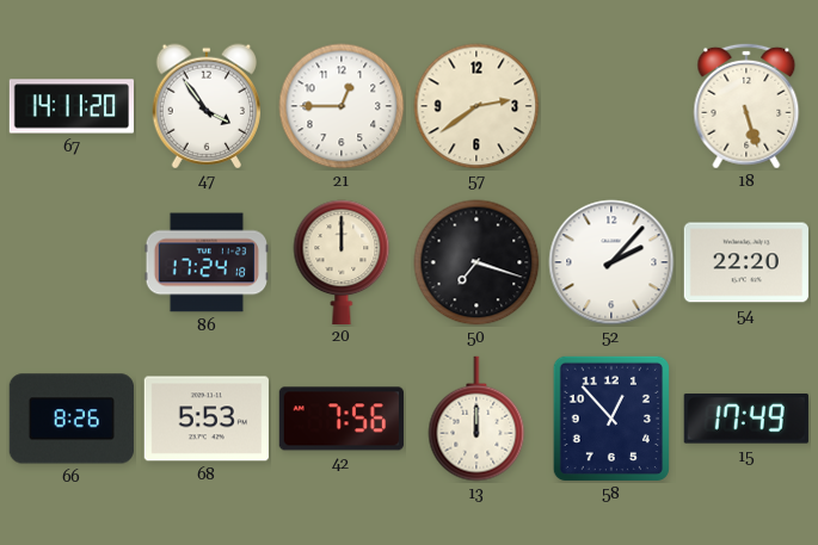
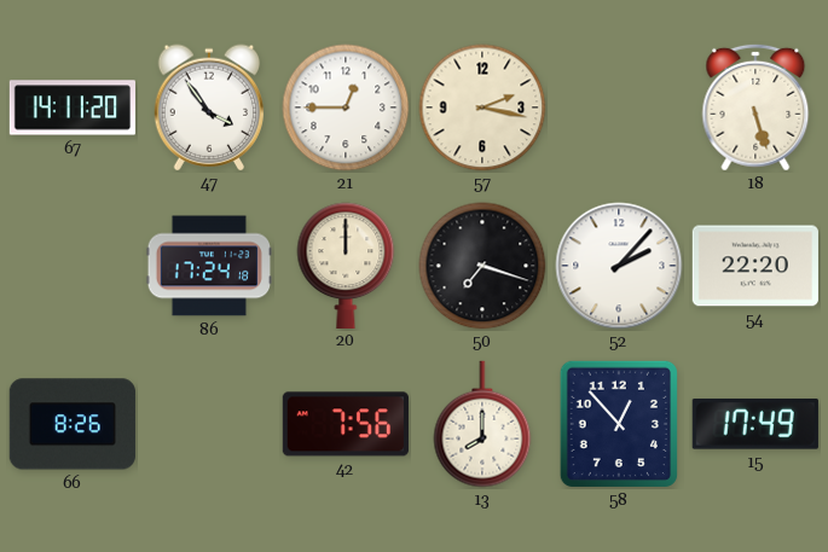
57: 2:39 -> 2:17 (482, 108)
68: 5:53 -> none (207, 419)
13: 12:00 -> 8:00 (482, 424)
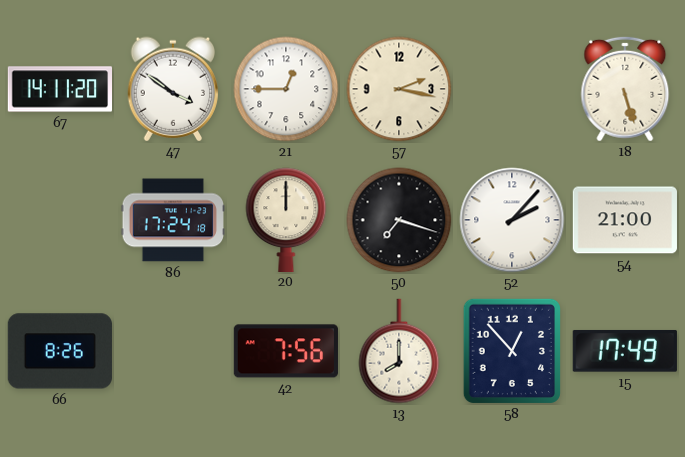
47: 3:54 -> 3:51 (173, 89)
54: 22:20 -> 21:00 (625, 220)
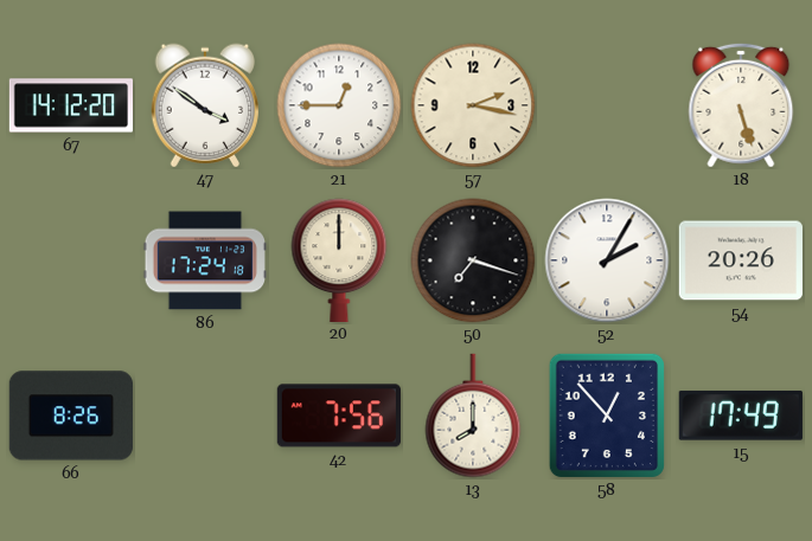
67: 14:11 -> 14:12 (70, 105)
52: 2:07 -> 2:05 (607, 260)
54: 21:00 -> 20:26 (741, 260)
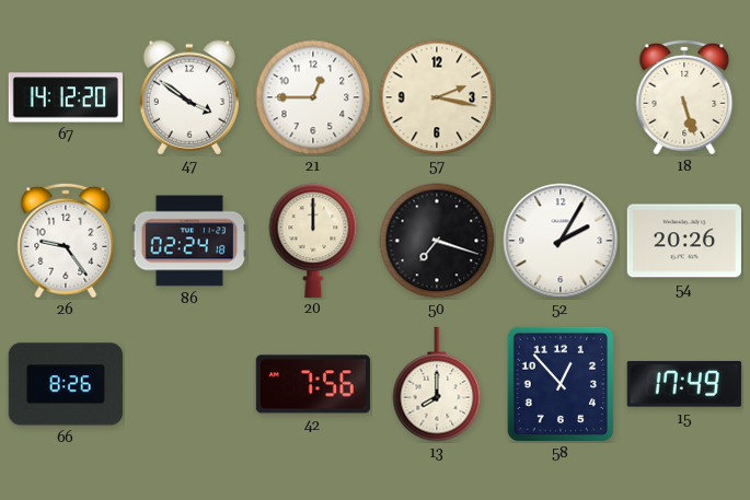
26: none -> 9:24 (66, 241)
86: 17:24 -> 02:24 (188, 241)
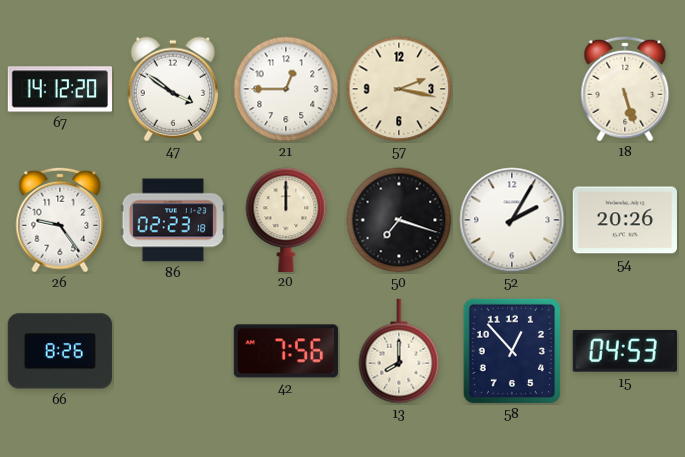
86: 02:24 -> 02:23 (172, 220)
15: 17:49 -> 04:53 (625, 351)
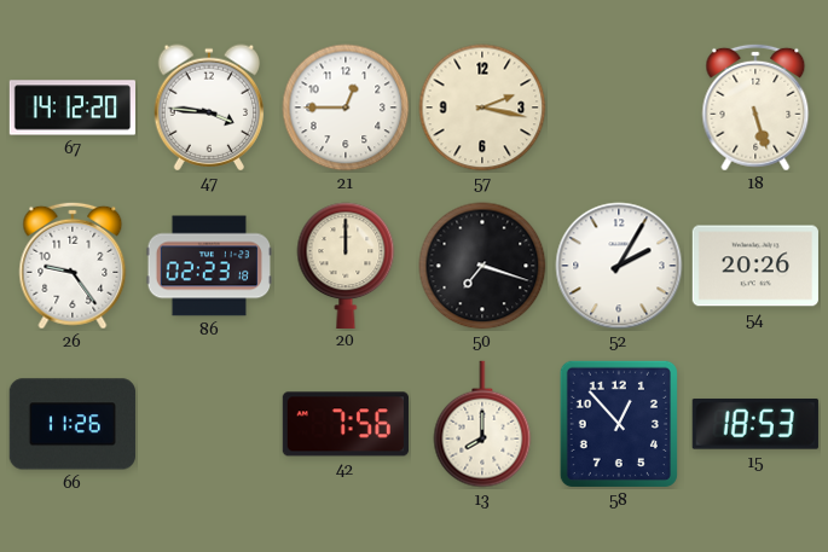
47: 3:51 -> 3:46 (209, 108)
66: 8:26 -> 11:26 (73, 424)
15: 04:53 -> 18:53 (755, 424)
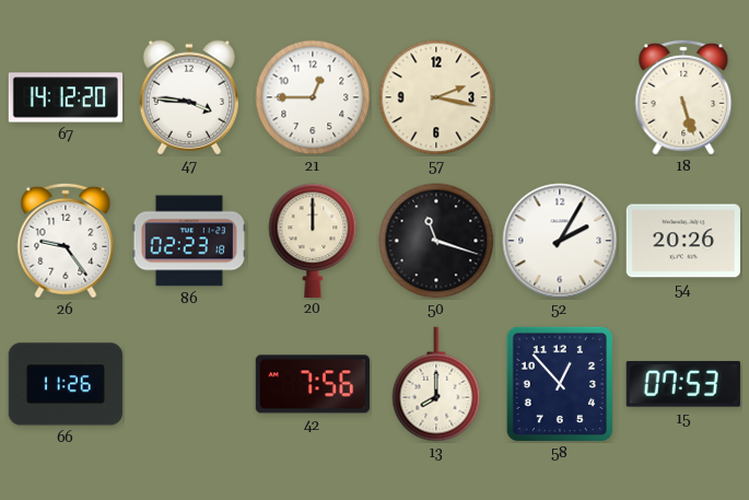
50: 7:18 -> 11:18 (436, 241)
15: 18:53 -> 07:53 (683, 384)
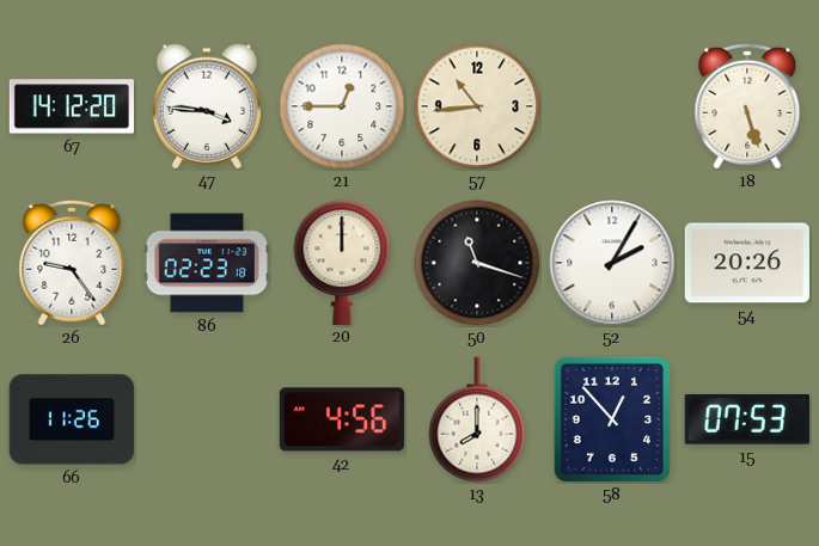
57: 2:17 -> 10:44 (477, 106)
42: 7:56 -> 4:56 (341, 419)
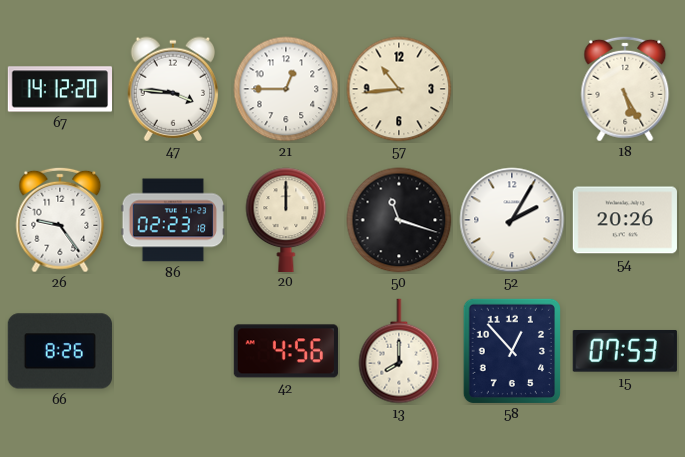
18: 5:27 -> 5:25 (625, 89)
66: 11:26 -> 8:26 (60, 351)
